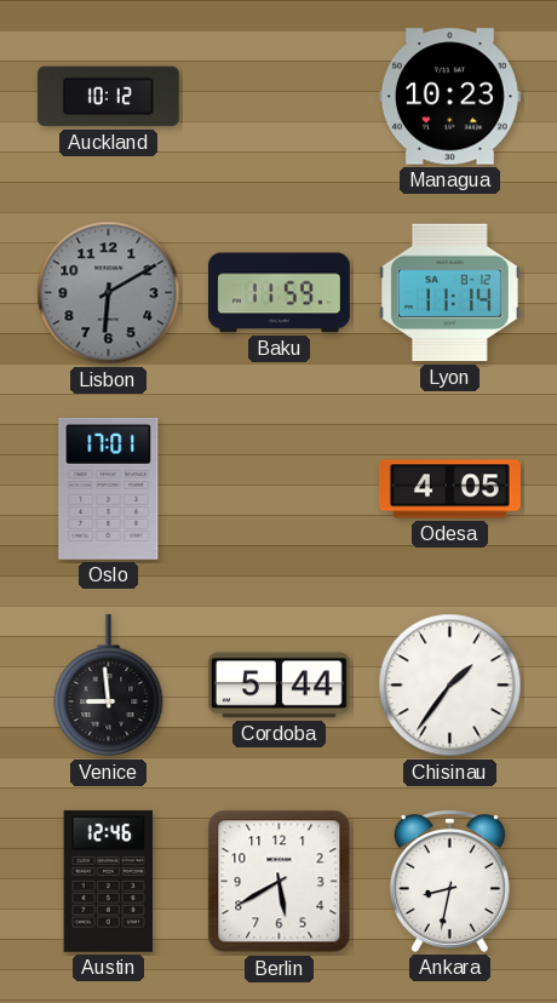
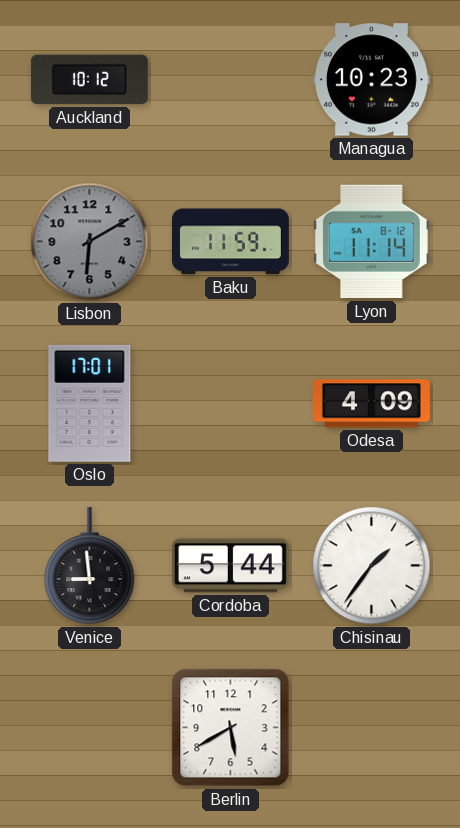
Odesa: 4:05 -> 4:09 (371, 404)
Austin: 12:46 -> none (109, 881)
Ankara: 8:32 -> none (449, 881)
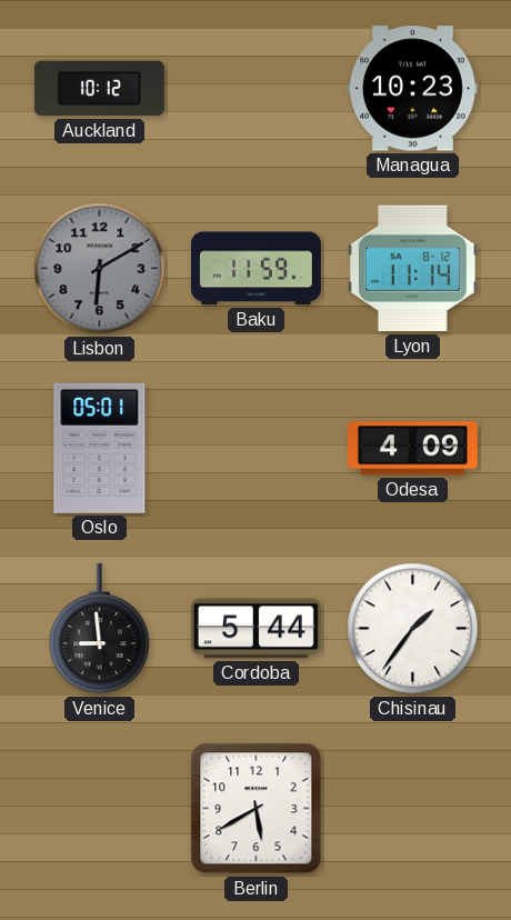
Oslo: 17:01 -> 05:01 (100, 448)
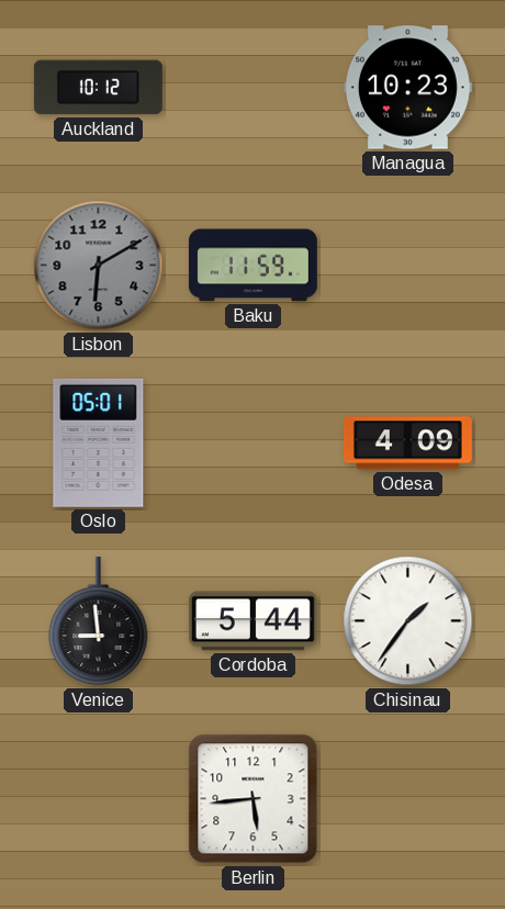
Lyon: 11:14 -> none (412, 269)
Berlin: 5:40 -> 5:44 (254, 799)
